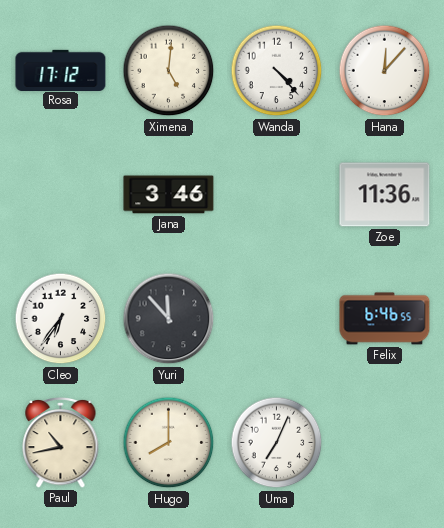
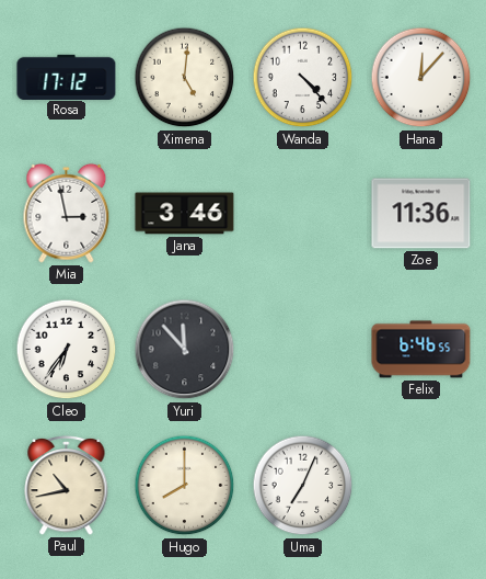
Mia: none -> 2:58 (67, 213)
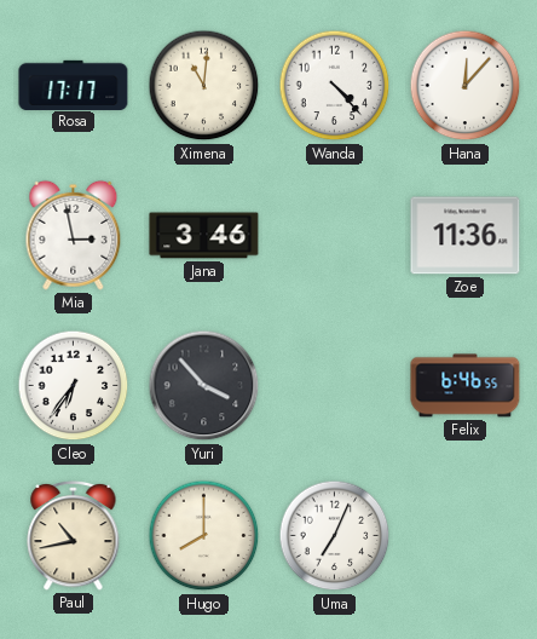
Rosa: 17:12 -> 17:17 (74, 85)
Ximena: 5:01 -> 11:01 (204, 86)
Yuri: 11:53 -> 3:53 (204, 386)
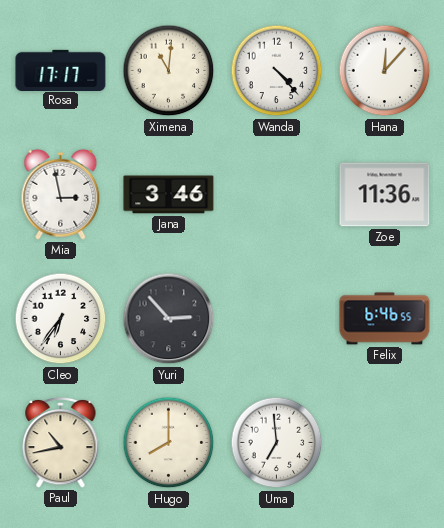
Yuri: 3:53 -> 2:53 (169, 319)
Uma: 7:04 -> 6:59 (277, 443)
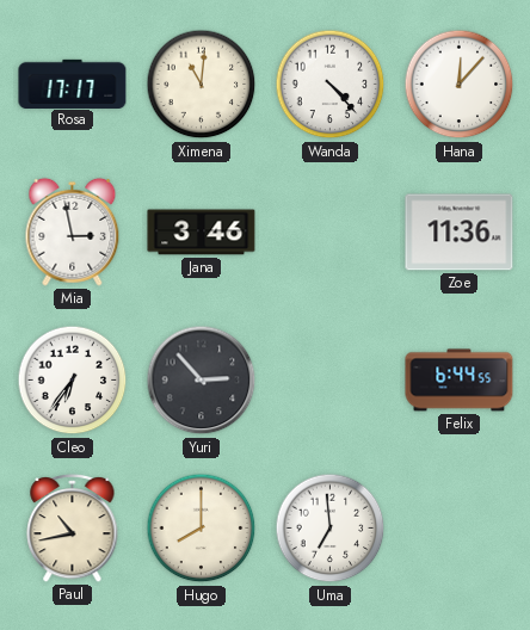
Felix: 6:46 -> 6:44 (460, 381)
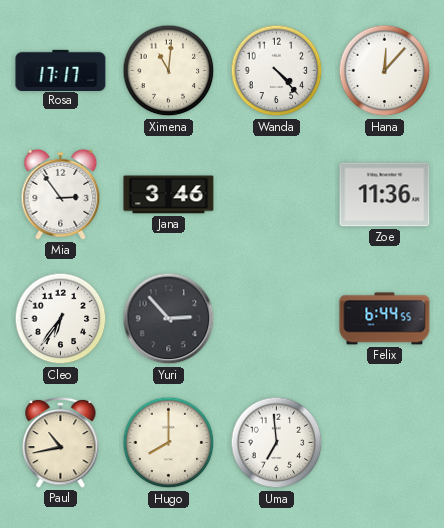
Mia: 2:58 -> 2:54 (61, 194)
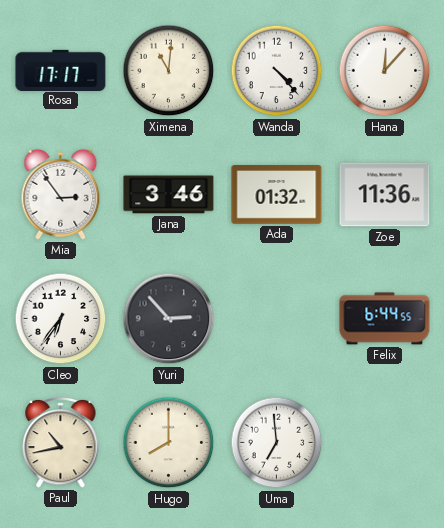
Ada: none -> 01:32 (277, 195)
